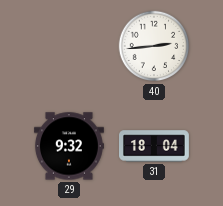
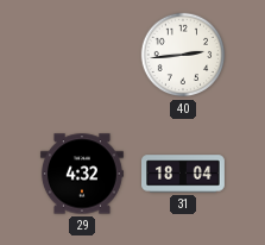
29: 9:32 -> 4:32 (82, 174)
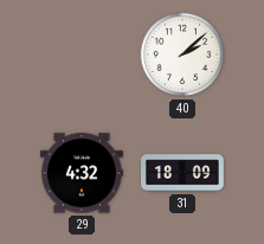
40: 2:44 -> 2:08 (182, 54)
31: 18:04 -> 18:09 (183, 173)
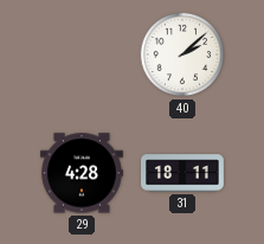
29: 4:32 -> 4:28 (82, 173)
31: 18:09 -> 18:11 (183, 173)
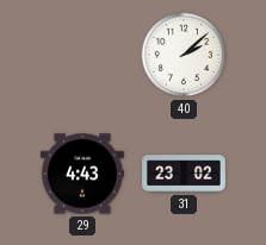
29: 4:28 -> 4:43 (82, 174)
31: 18:11 -> 23:02 (185, 174)
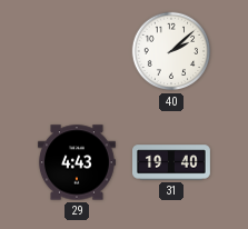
31: 23:02 -> 19:40 (172, 162)
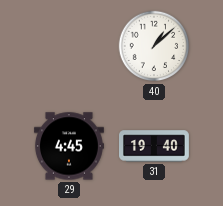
40: 2:08 -> 1:08 (154, 46)
29: 4:43 -> 4:45 (69, 146)
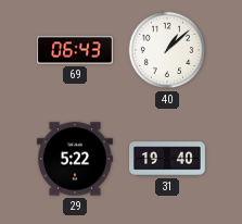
69: none -> 06:43 (76, 50)
29: 4:45 -> 5:22 (75, 159)
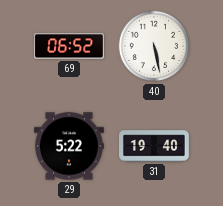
69: 06:43 -> 06:52 (70, 46)
40: 1:08 -> 5:28 (154, 46)
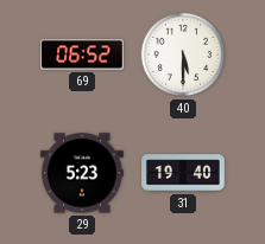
40: 5:28 -> 5:30 (183, 54)
29: 5:22 -> 5:23 (82, 173)
